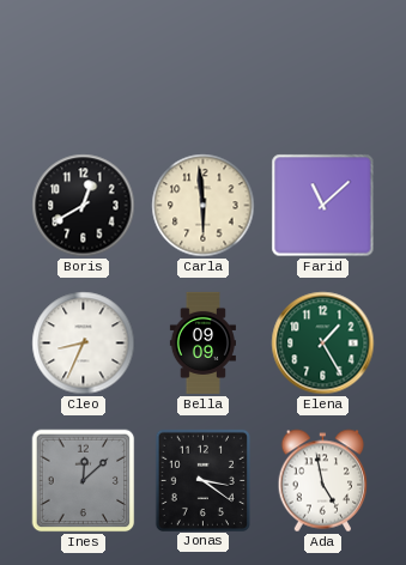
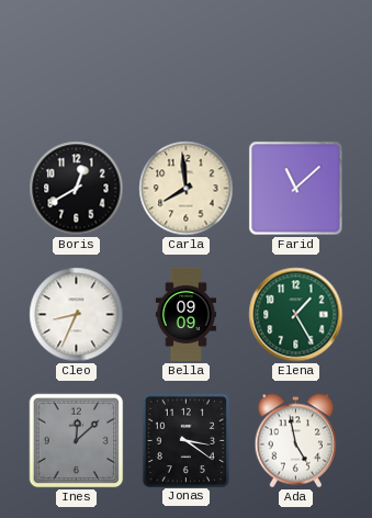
Carla: 5:59 -> 7:59 (187, 189)
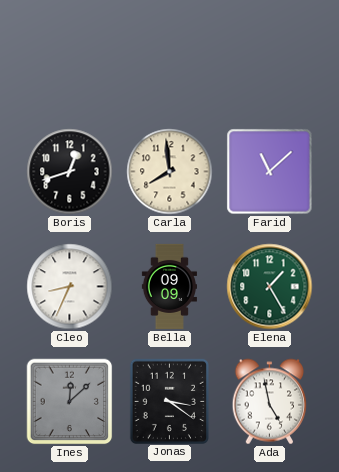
Boris: 12:40 -> 12:42 (70, 172)
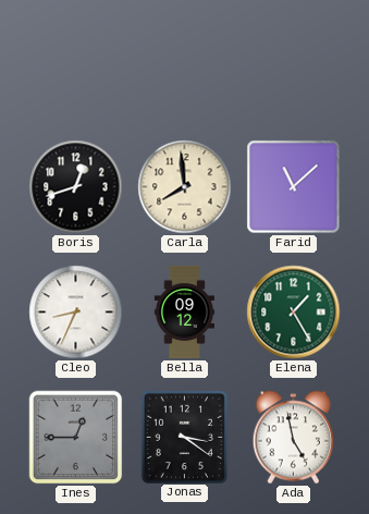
Bella: 09:09 -> 09:12 (184, 311)
Ines: 12:08 -> 12:45 (76, 438)
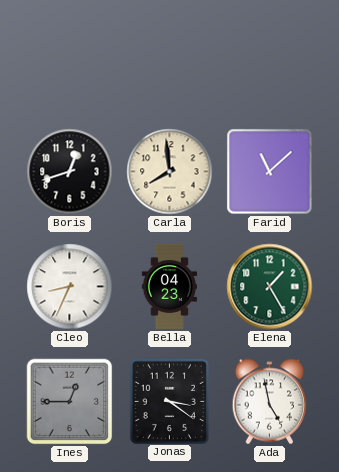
Bella: 09:12 -> 04:23 (169, 286)
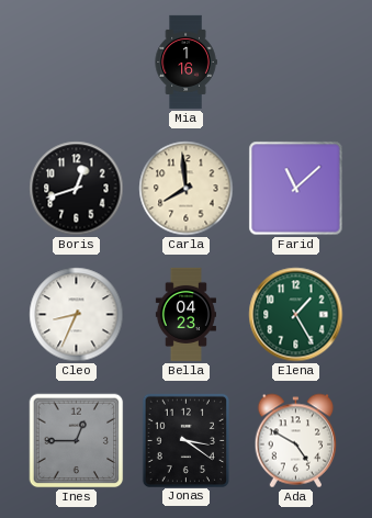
Mia: none -> 1:16 (185, 61)
Ada: 4:58 -> 4:50 (296, 441)
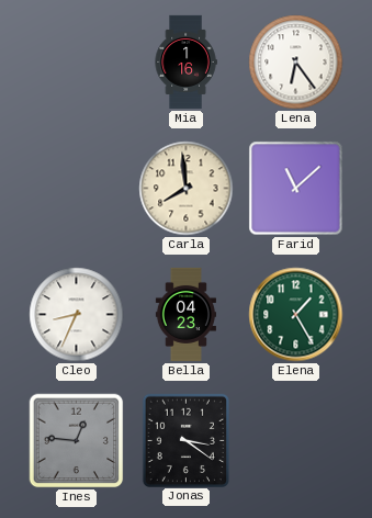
Lena: none -> 6:24 (296, 63)
Boris: 12:42 -> none (77, 189)
Ines: 12:45 -> 12:46 (77, 441)
Ada: 4:50 -> none (296, 441)
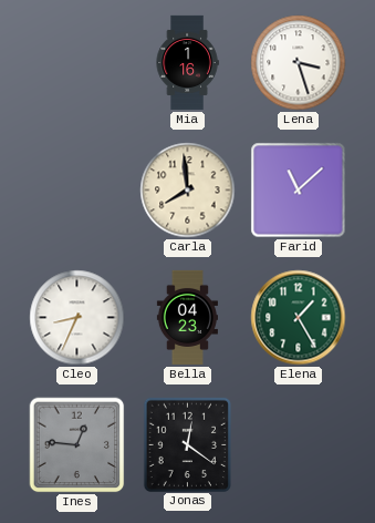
Lena: 6:24 -> 3:27 (299, 63)
Jonas: 3:21 -> 12:21 (187, 444)
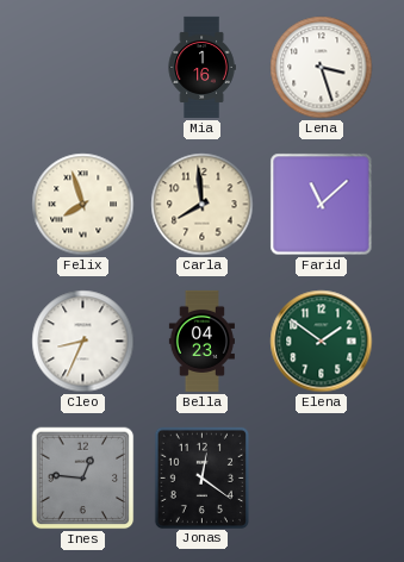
Felix: none -> 7:57 (83, 205)
Elena: 1:25 -> 1:51 (322, 342)
